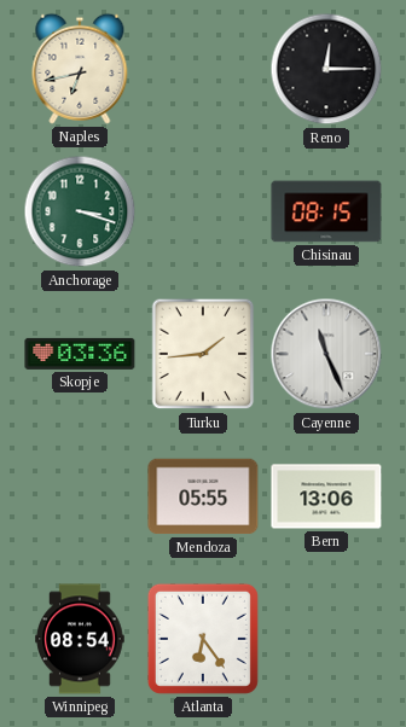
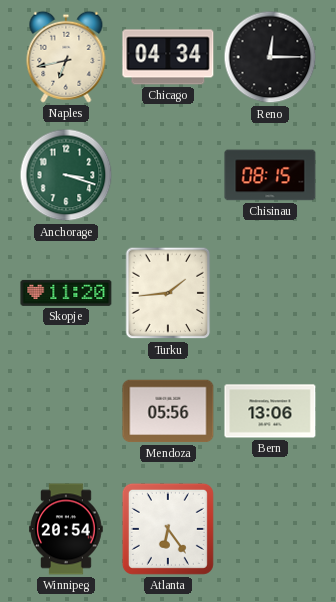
Chicago: none -> 04:34 (168, 57)
Skopje: 03:36 -> 11:20 (66, 293)
Cayenne: 11:26 -> none (326, 354)
Mendoza: 05:55 -> 05:56 (168, 411)
Winnipeg: 08:54 -> 20:54 (66, 529)
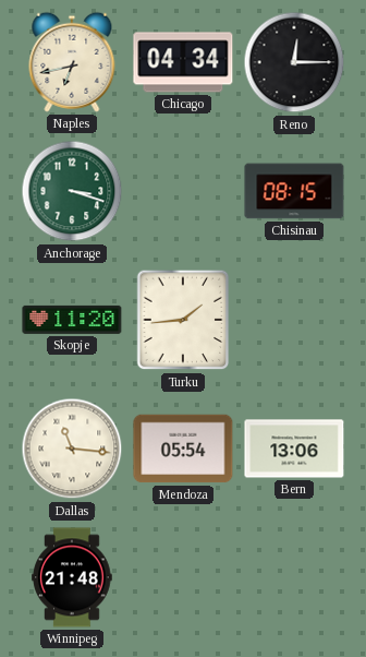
Dallas: none -> 11:16 (72, 449)
Mendoza: 05:56 -> 05:54 (183, 449)
Winnipeg: 20:54 -> 21:48 (72, 577)
Atlanta: 6:24 -> none (168, 529)
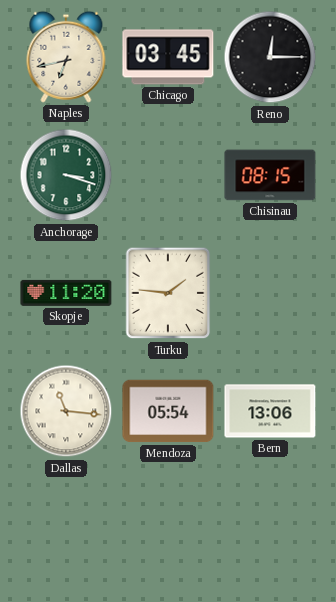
Chicago: 04:34 -> 03:45 (168, 57)
Turku: 1:44 -> 1:46 (168, 293)
Winnipeg: 21:48 -> none (72, 577)
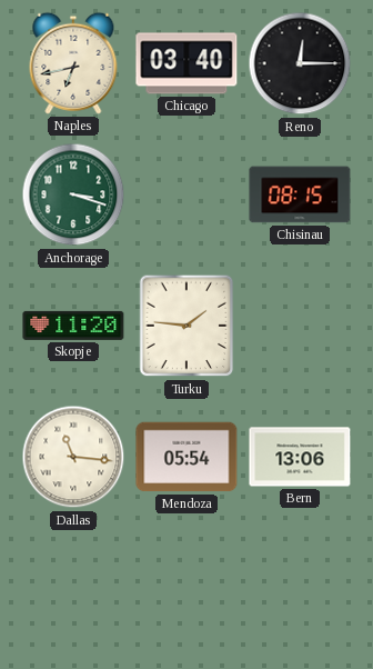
Chicago: 03:45 -> 03:40 (186, 63)
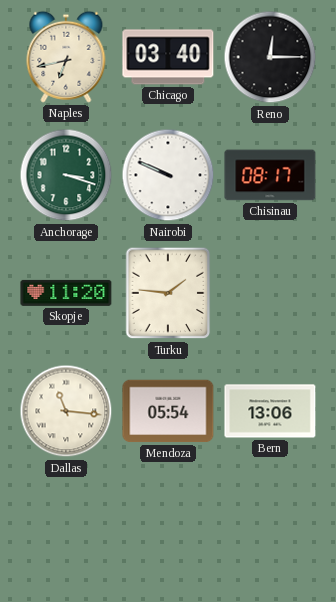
Nairobi: none -> 9:49 (168, 175)
Chisinau: 08:15 -> 08:17 (270, 175)
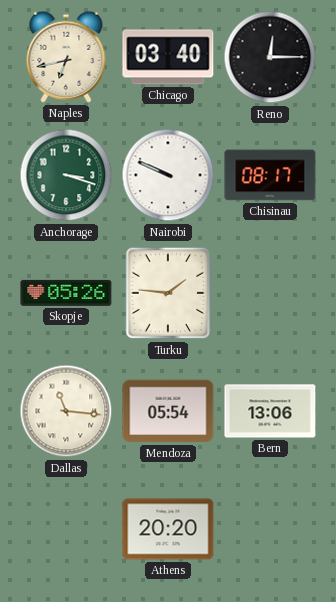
Skopje: 11:20 -> 05:26 (66, 293)
Athens: none -> 20:20 (168, 529)
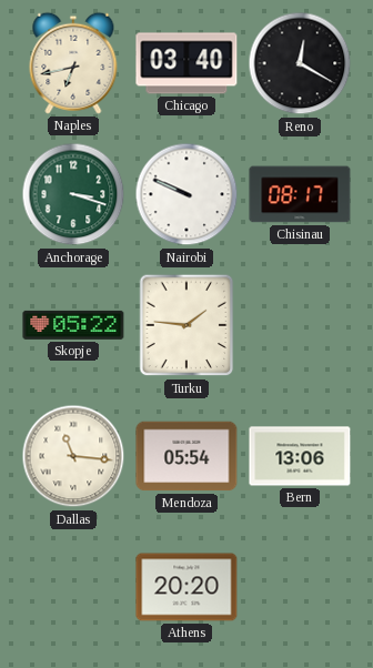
Reno: 12:15 -> 12:20 (300, 63)
Skopje: 05:26 -> 05:22 (73, 325)
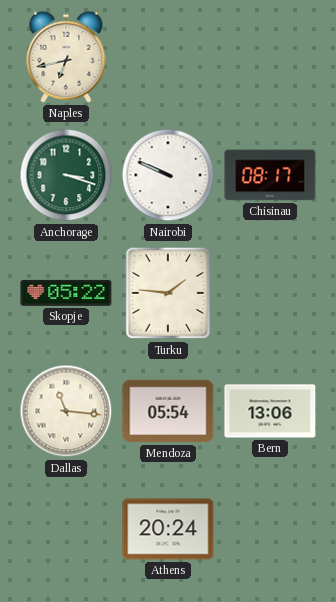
Chicago: 03:40 -> none (186, 63)
Reno: 12:20 -> none (300, 63)
Athens: 20:20 -> 20:24 (168, 529)
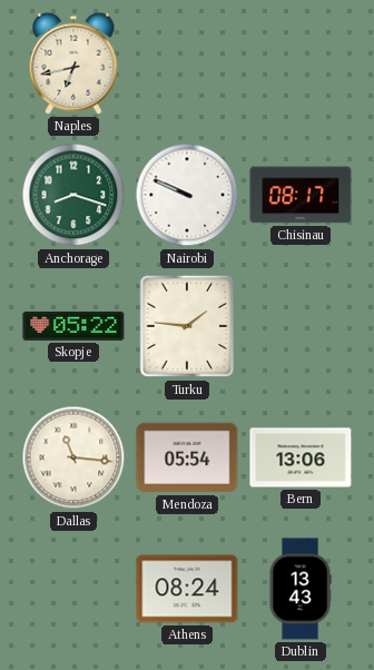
Anchorage: 3:18 -> 8:18 (73, 195)
Athens: 20:24 -> 08:24 (187, 589)
Dublin: none -> 13:43 (301, 589)
